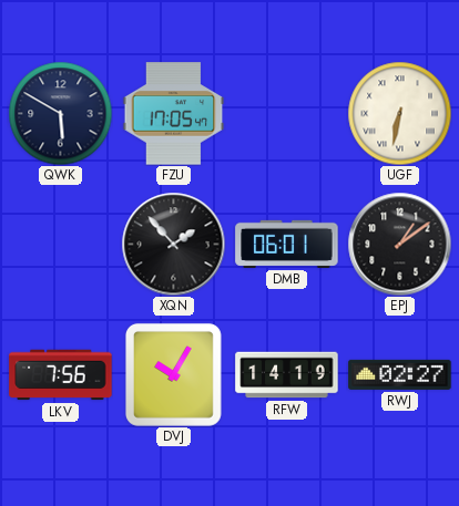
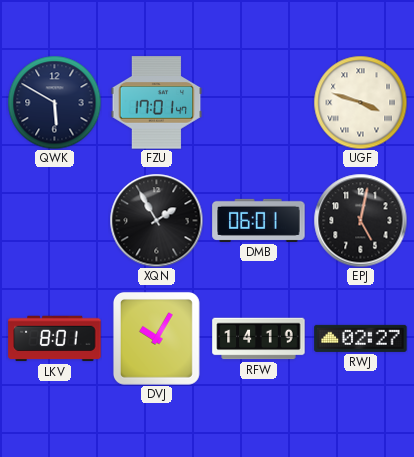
FZU: 17:05 -> 17:01 (157, 103)
UGF: 6:32 -> 3:48 (360, 102)
XQN: 1:53 -> 1:55 (156, 220)
EPJ: 1:09 -> 5:02 (360, 220)
LKV: 7:56 -> 8:01 (55, 339)
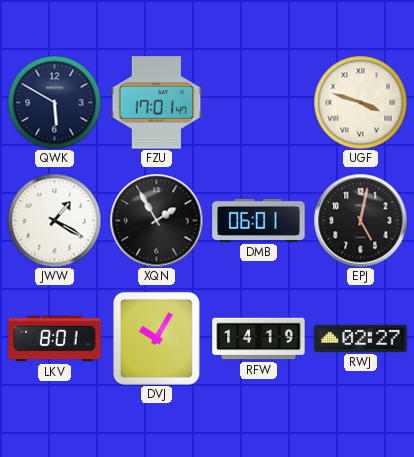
JWW: none -> 1:20 (54, 220)
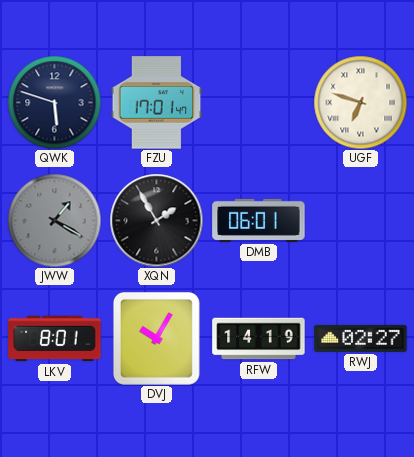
QWK: 5:50 -> 5:48 (54, 102)
UGF: 3:48 -> 6:48 (360, 102)
JWW dial: white -> grey (54, 220)
EPJ: 5:02 -> none (360, 220)
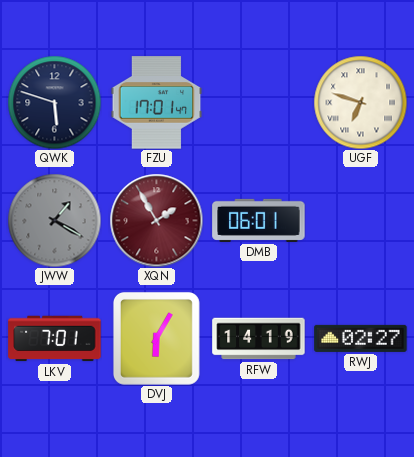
XQN dial: black -> burgundy (156, 220)
LKV: 8:01 -> 7:01 (55, 339)
DVJ: 10:05 -> 6:05 (156, 338)
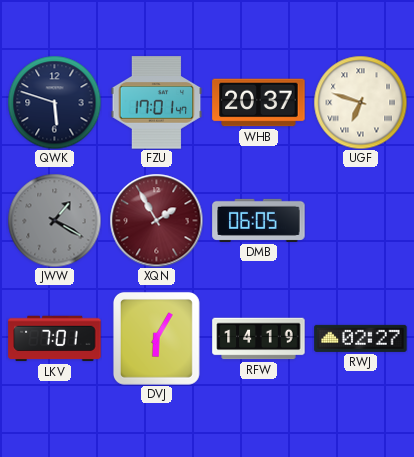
WHB: none -> 20:37 (259, 103)
DMB: 06:01 -> 06:05 (259, 220)
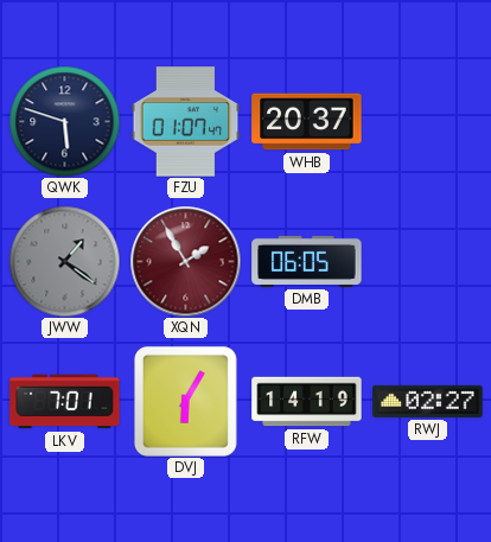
FZU: 17:01 -> 01:07 (186, 122)
UGF: 6:48 -> none (360, 102)
JWW: 1:20 -> 1:21 (64, 261)
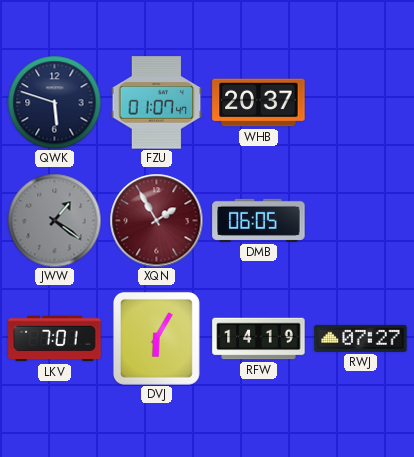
RWJ: 02:27 -> 07:27 (361, 338)
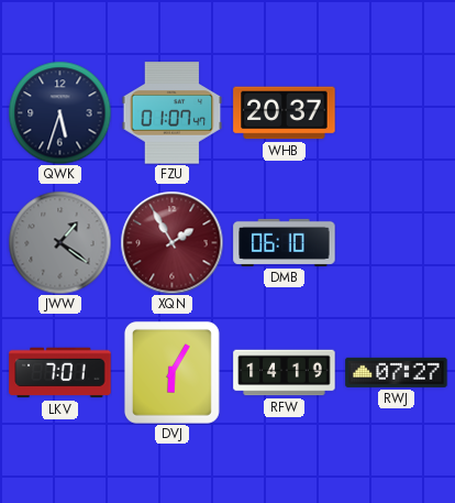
QWK: 5:48 -> 5:33 (59, 112)
DMB: 06:05 -> 06:10 (285, 242)
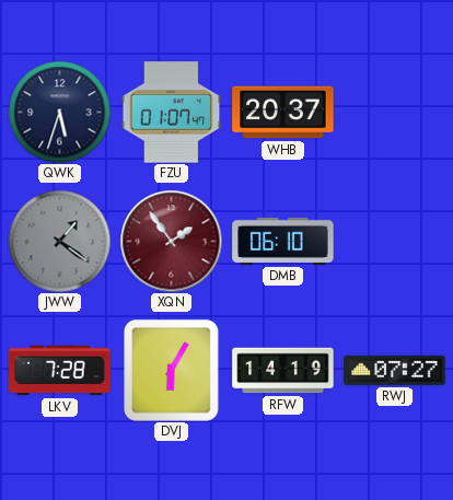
XQN: 1:55 -> 1:54 (171, 241)
LKV: 7:01 -> 7:28 (60, 371)
